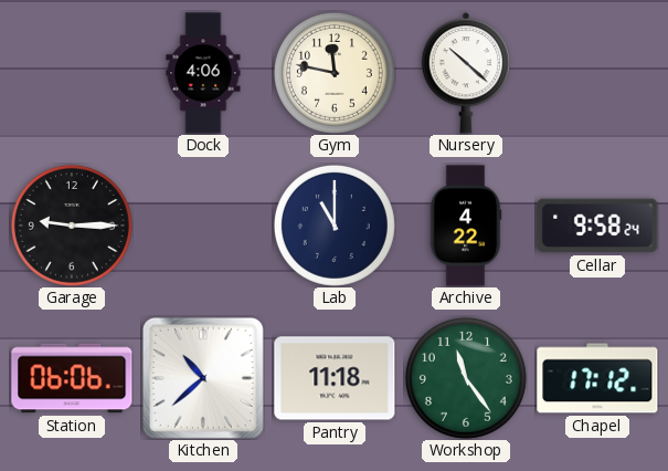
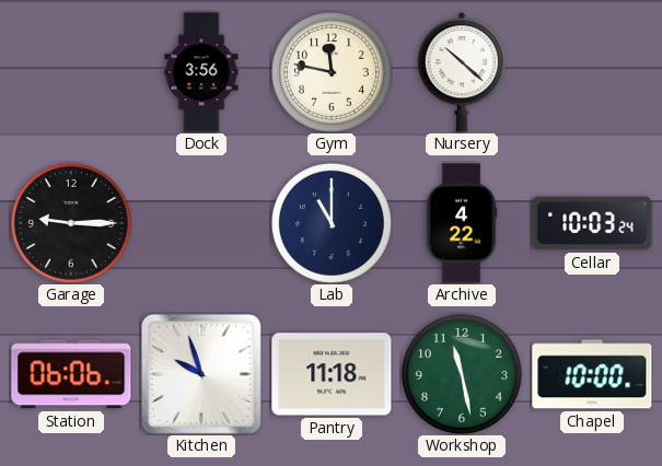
Dock: 4:06 -> 3:56 (201, 72)
Cellar: 9:58 -> 10:03 (592, 223)
Kitchen: 10:38 -> 9:57 (201, 374)
Workshop: 11:24 -> 11:28 (462, 374)
Chapel: 17:12 -> 10:00 (592, 374)
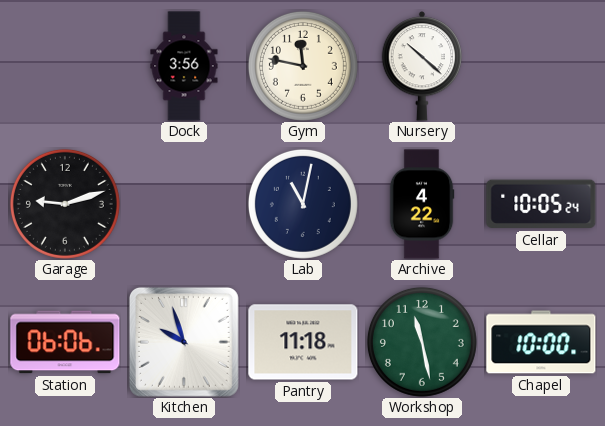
Garage: 9:15 -> 9:12 (65, 204)
Lab: 11:00 -> 11:02 (303, 204)
Cellar: 10:03 -> 10:05 (541, 204)
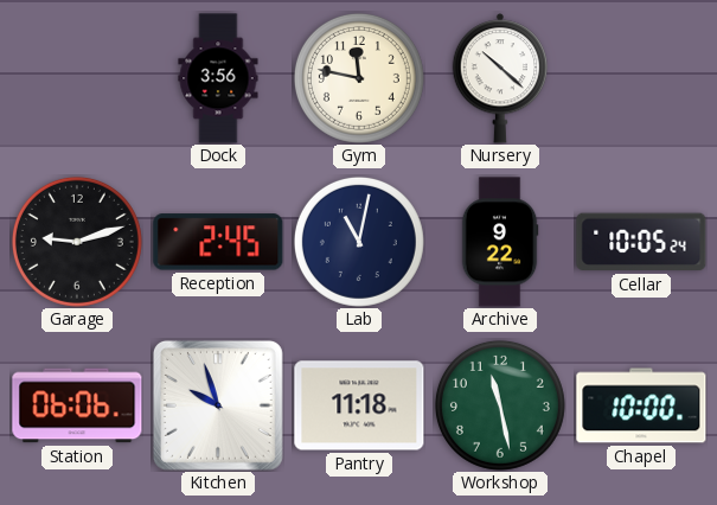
Reception: none -> 2:45 (218, 242)
Archive: 4:22 -> 9:22 (500, 242)
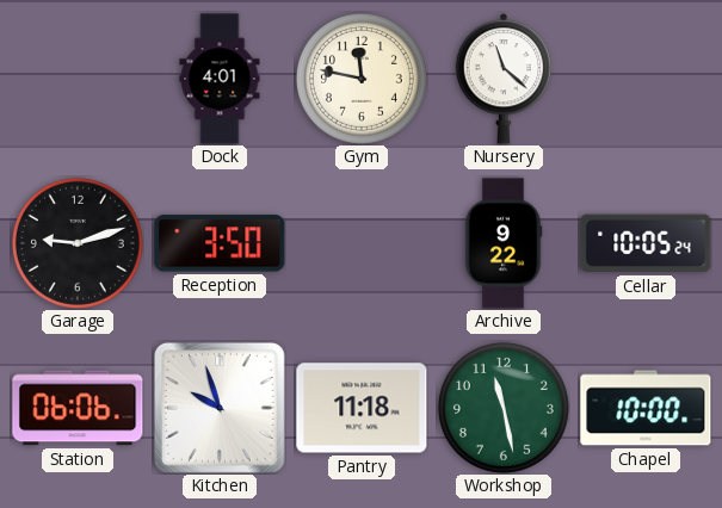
Dock: 3:56 -> 4:01 (220, 79)
Nursery: 10:22 -> 11:22 (504, 79)
Reception: 2:45 -> 3:50 (220, 243)
Lab: 11:02 -> none (359, 242)
